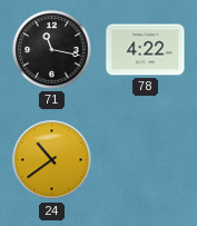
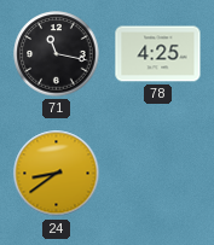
78: 4:22 -> 4:25 (158, 54)
24: 10:39 -> 8:39 (57, 174)
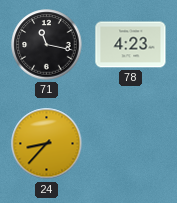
78: 4:25 -> 4:23 (131, 45)
24: 8:39 -> 8:37 (47, 144)
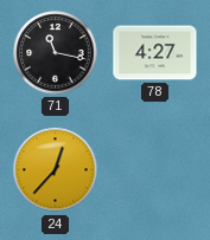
78: 4:23 -> 4:27 (155, 53)
24: 8:37 -> 12:37 (56, 170)
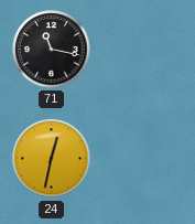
78: 4:27 -> none (155, 53)
24: 12:37 -> 12:32 (52, 159)
